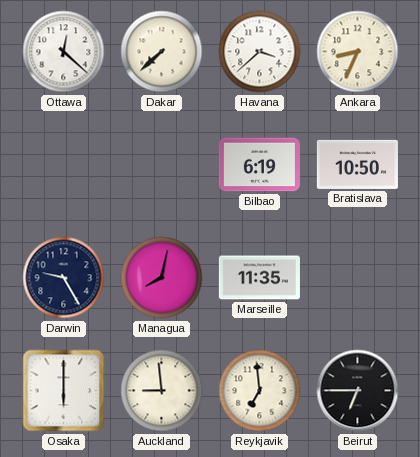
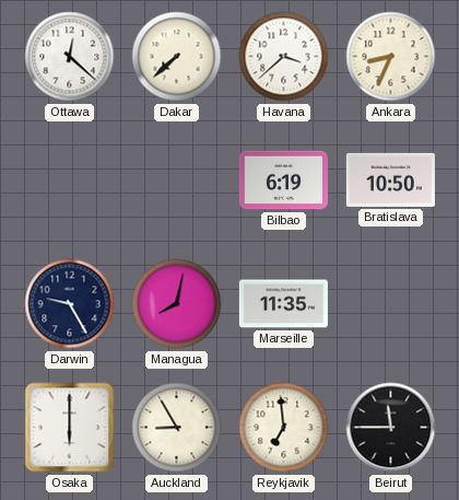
Auckland: 8:59 -> 8:55 (177, 428)
Beirut: 6:45 -> 11:45 (391, 428)
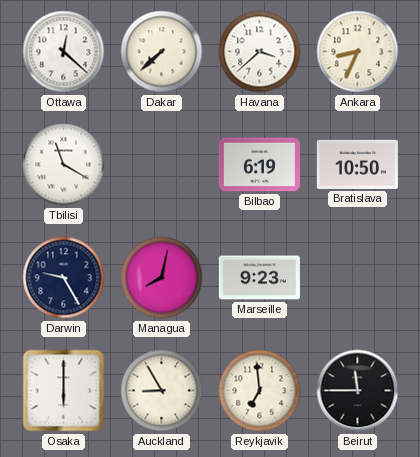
Tbilisi: none -> 11:20 (64, 165)
Marseille: 11:35 -> 9:23 (259, 278)
